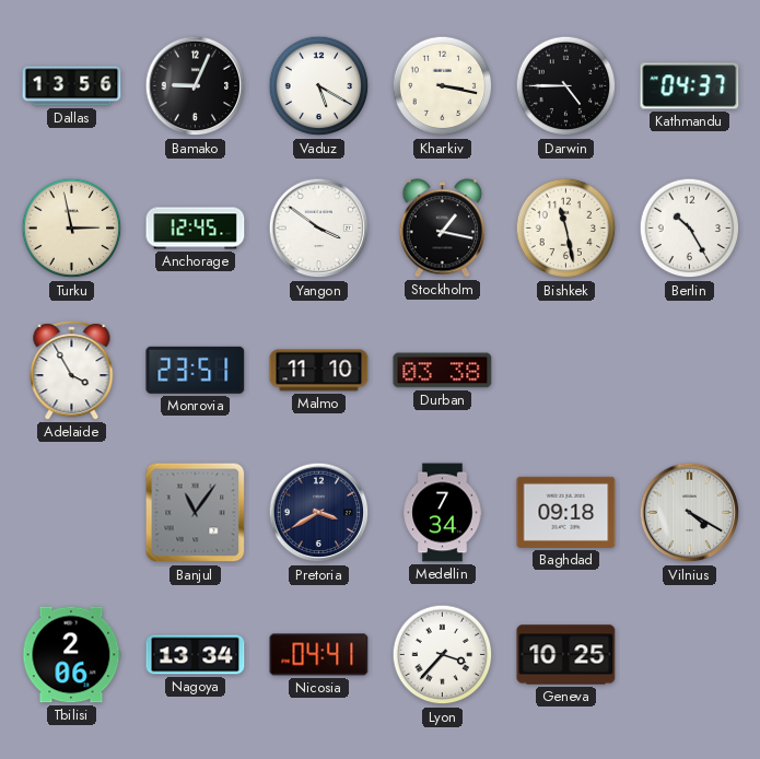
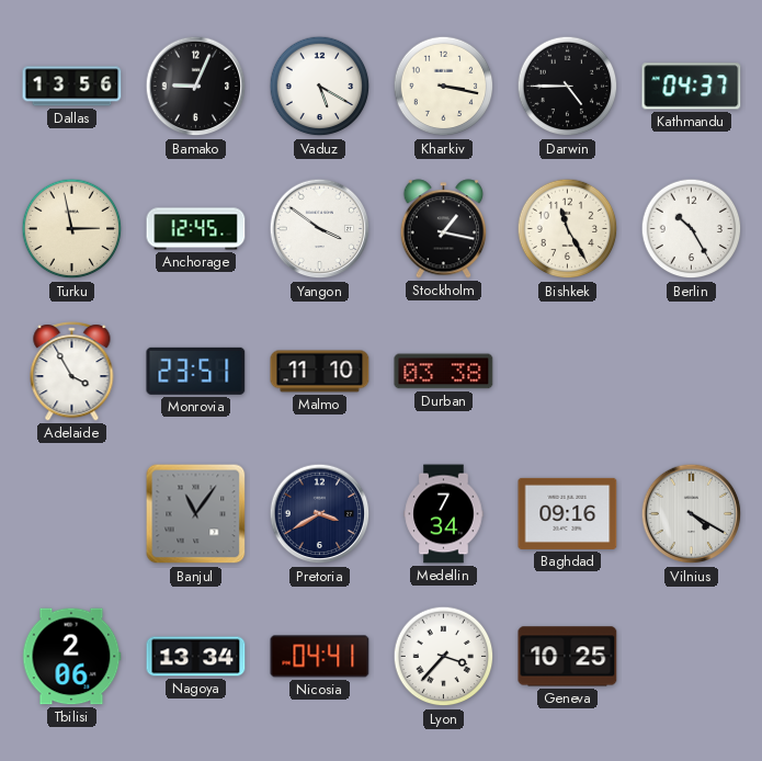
Bishkek: 11:28 -> 11:25 (568, 229)
Baghdad: 09:18 -> 09:16 (568, 513)
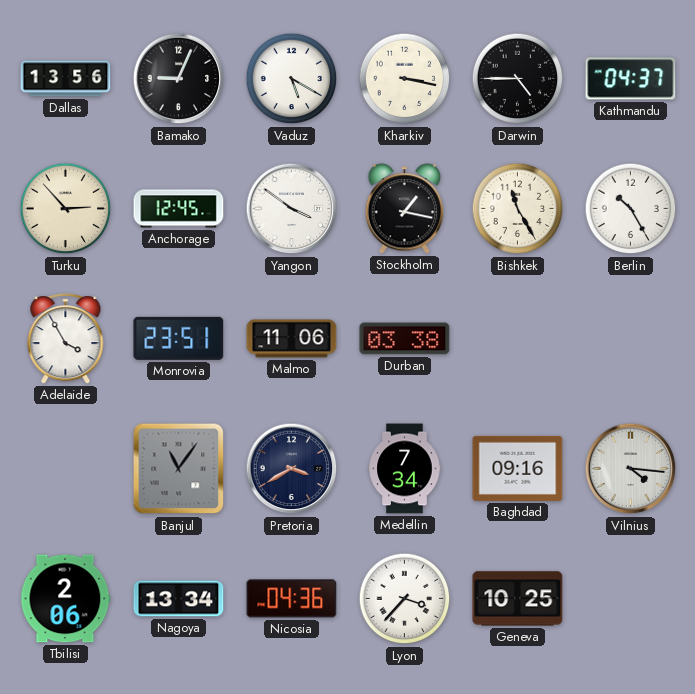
Turku: 2:58 -> 2:53 (66, 209)
Malmo: 11:10 -> 11:06 (292, 339)
Vilnius: 4:20 -> 4:16 (631, 469)
Nicosia: 04:41 -> 04:36 (292, 599)
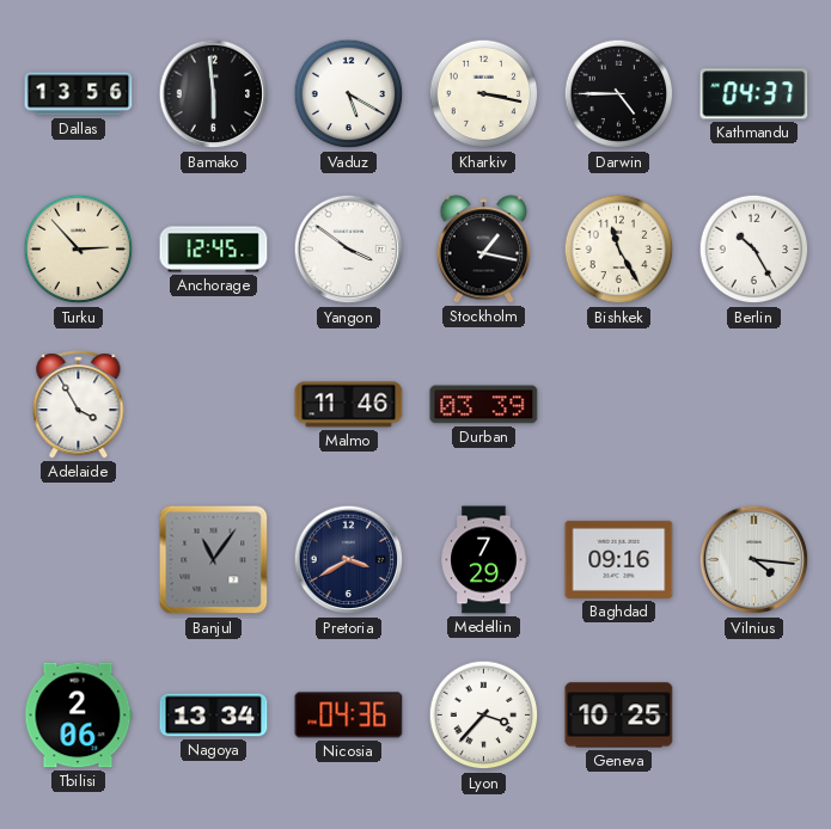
Bamako: 9:04 -> 5:59 (214, 94)
Monrovia: 23:51 -> none (179, 338)
Malmo: 11:06 -> 11:46 (349, 405)
Durban: 03:38 -> 03:39 (484, 405)
Medellin: 7:34 -> 7:29 (484, 560)
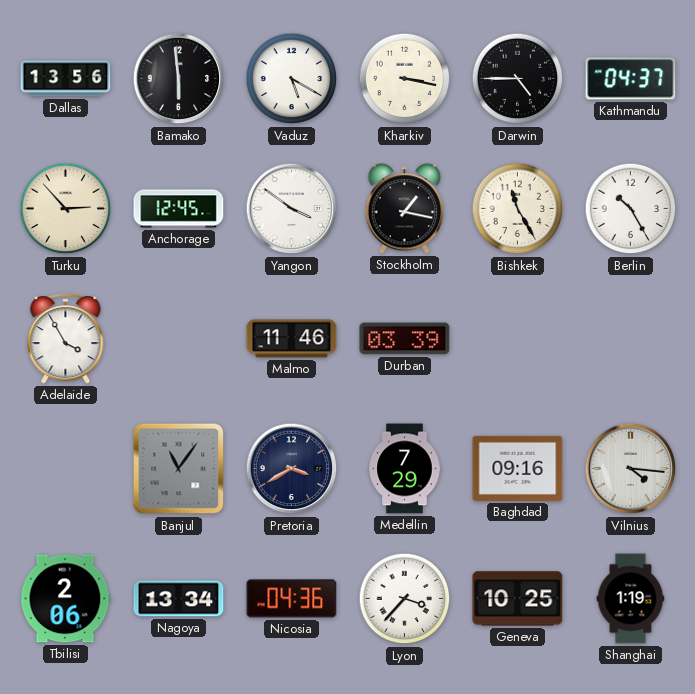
Shanghai: none -> 1:19 (631, 599)
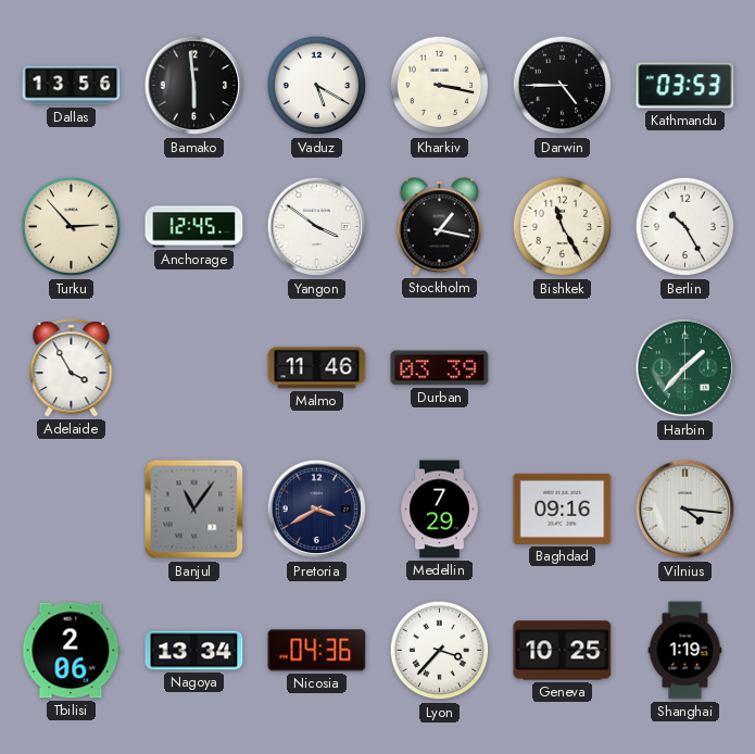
Kathmandu: 04:37 -> 03:53 (685, 86)
Harbin: none -> 1:37 (685, 368)
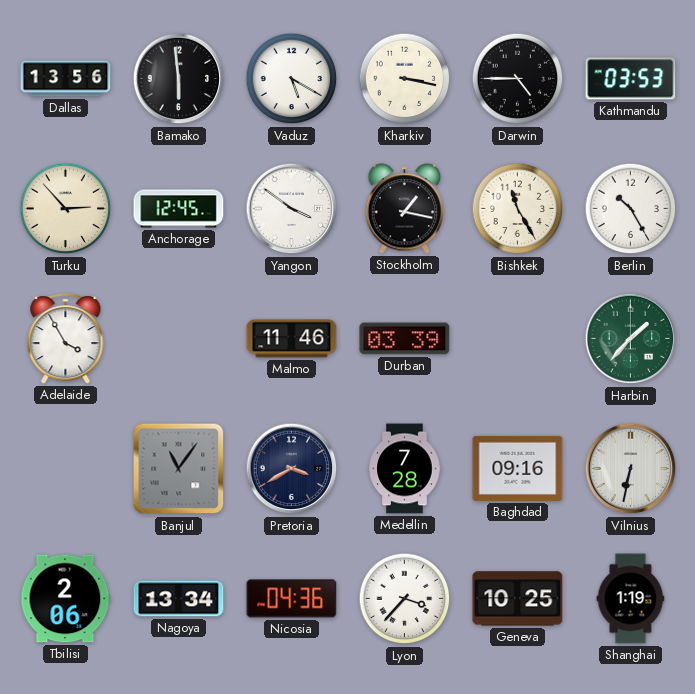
Medellin: 7:29 -> 7:28 (405, 469)
Vilnius: 4:16 -> 6:32 (631, 469)
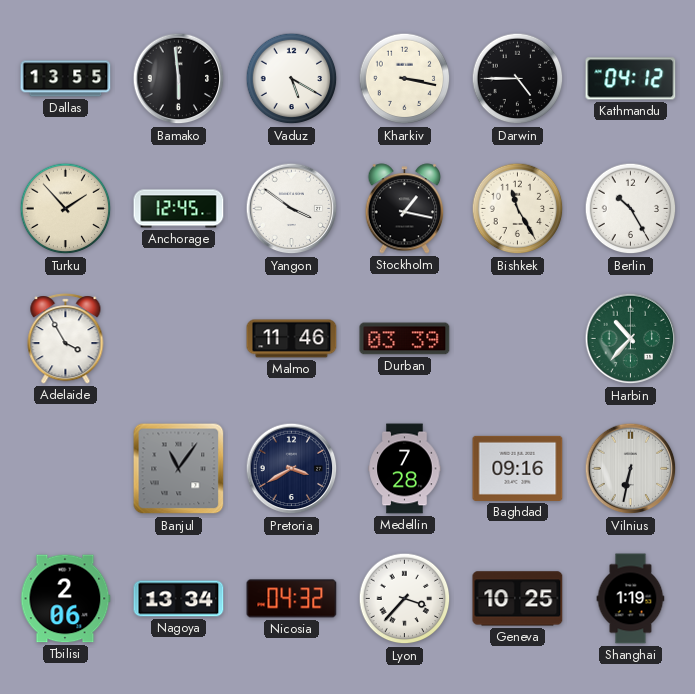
Dallas: 13:56 -> 13:55 (66, 79)
Kathmandu: 03:53 -> 04:12 (631, 79)
Turku: 2:53 -> 1:53 (66, 209)
Harbin: 1:37 -> 10:37 (631, 339)
Nicosia: 04:36 -> 04:32 (292, 599)
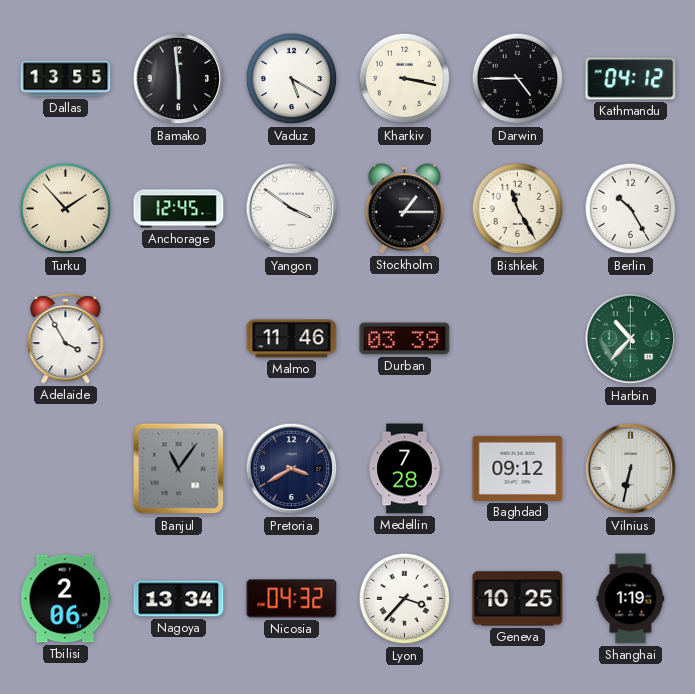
Stockholm: 1:17 -> 1:15 (405, 209)
Baghdad: 09:16 -> 09:12 (518, 468)
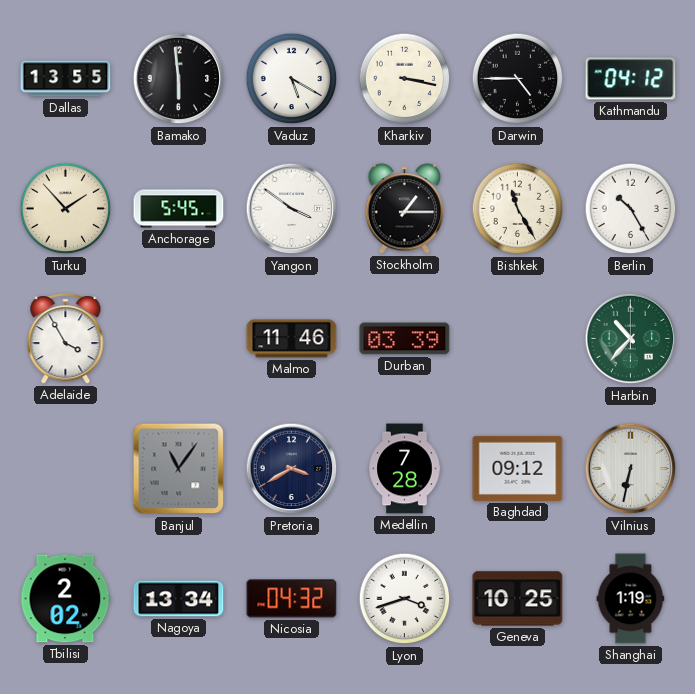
Anchorage: 12:45 -> 5:45 (179, 209)
Tbilisi: 2:06 -> 2:02 (66, 599)
Lyon: 3:37 -> 3:42 (405, 599)
